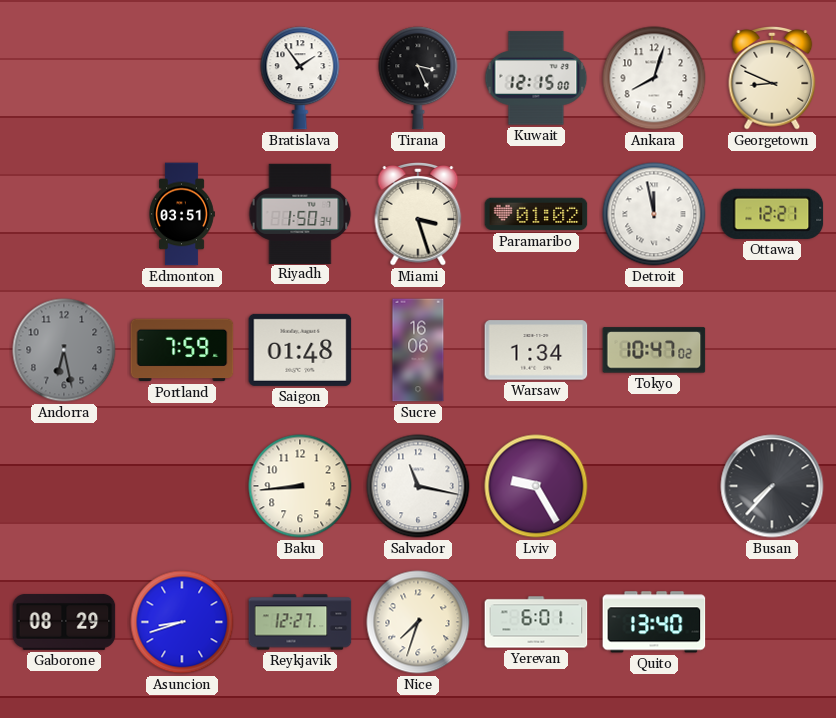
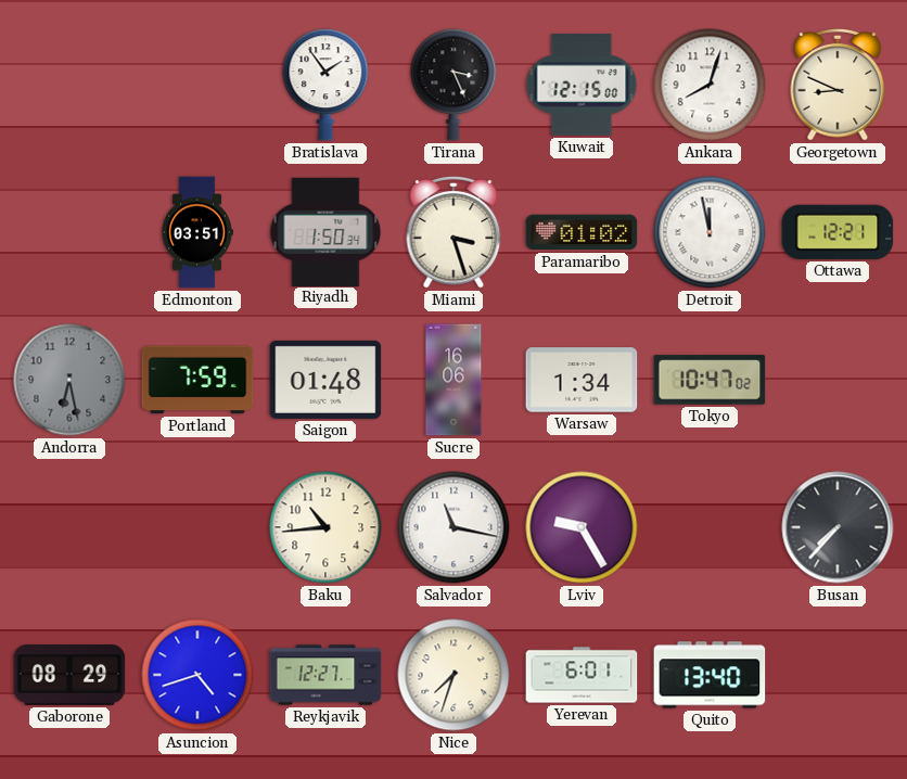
Baku: 8:44 -> 10:44 (325, 527)
Asuncion: 8:42 -> 4:42 (197, 675)
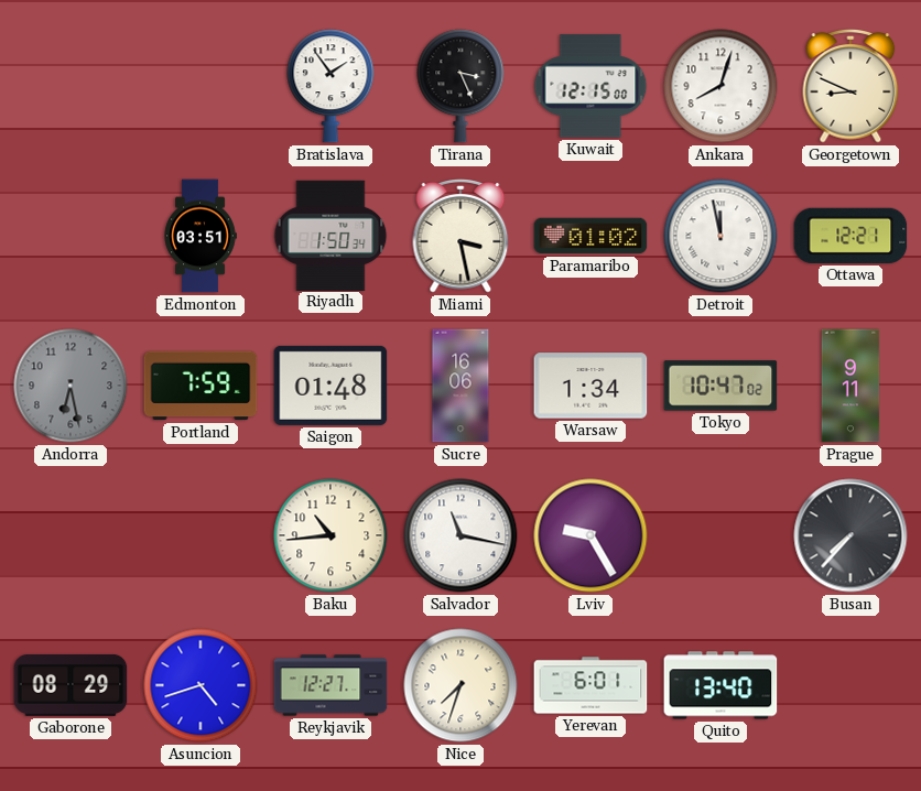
Miami: 3:27 -> 3:28 (460, 237)
Prague: none -> 9:11 (850, 386)
